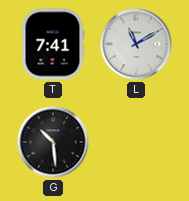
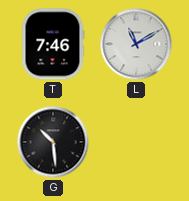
T: 7:41 -> 7:46 (53, 44)
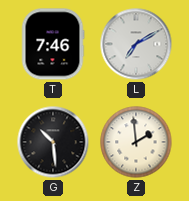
L: 11:10 -> 7:10 (136, 44)
Z: none -> 1:59 (136, 142)
